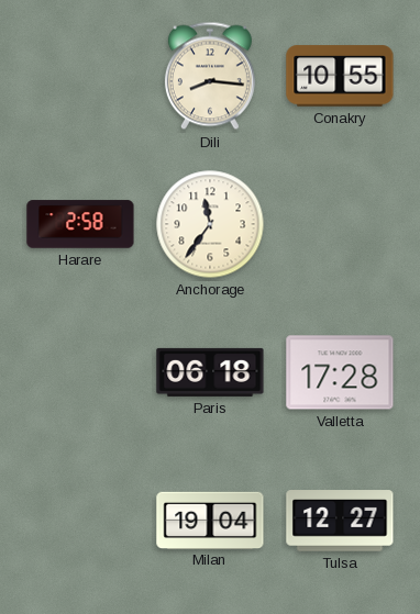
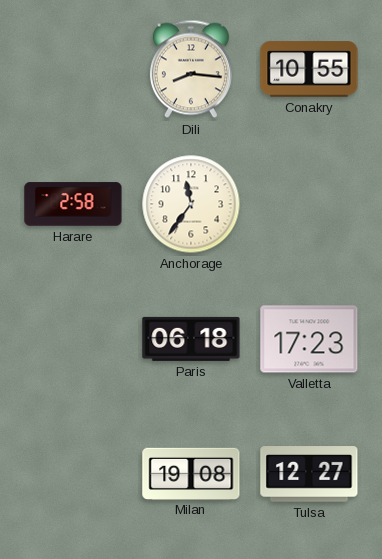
Valletta: 17:28 -> 17:23 (309, 339)
Milan: 19:04 -> 19:08 (191, 473)
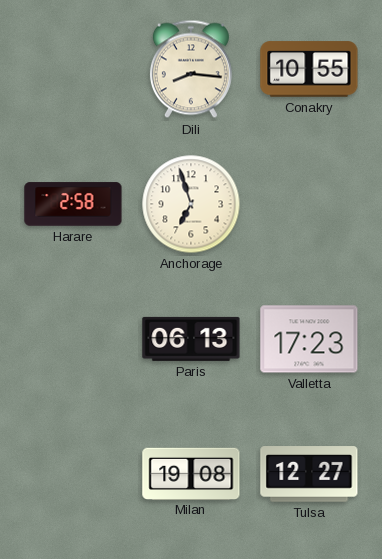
Anchorage: 11:36 -> 6:57 (191, 204)
Paris: 06:18 -> 06:13 (191, 339)
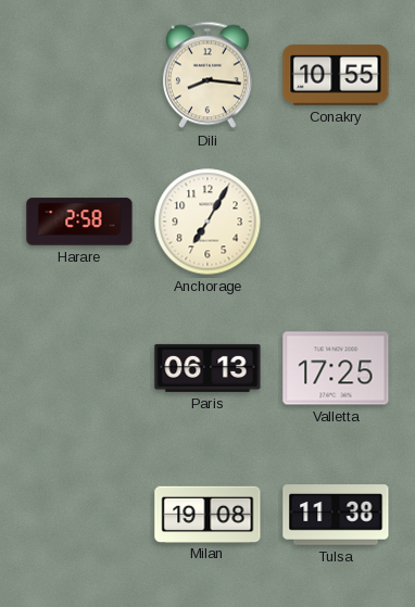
Anchorage: 6:57 -> 7:05 (207, 222)
Valletta: 17:23 -> 17:25 (336, 368)
Tulsa: 12:27 -> 11:38 (336, 515)
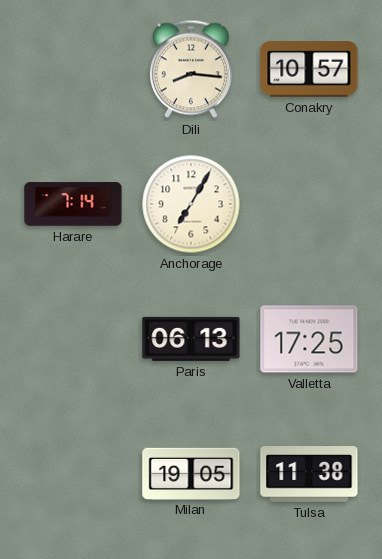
Conakry: 10:55 -> 10:57 (309, 69)
Harare: 2:58 -> 7:14 (73, 204)
Milan: 19:08 -> 19:05 (191, 473)
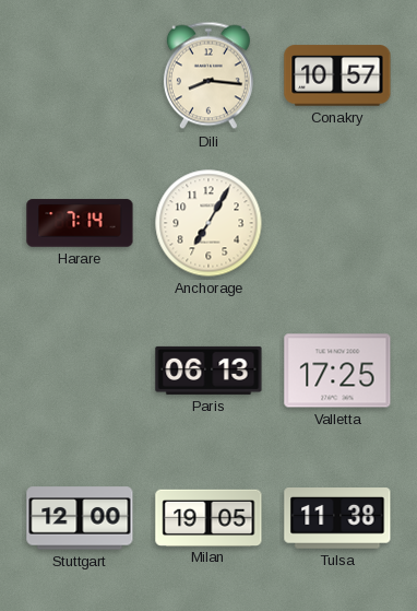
Stuttgart: none -> 12:00 (80, 518)
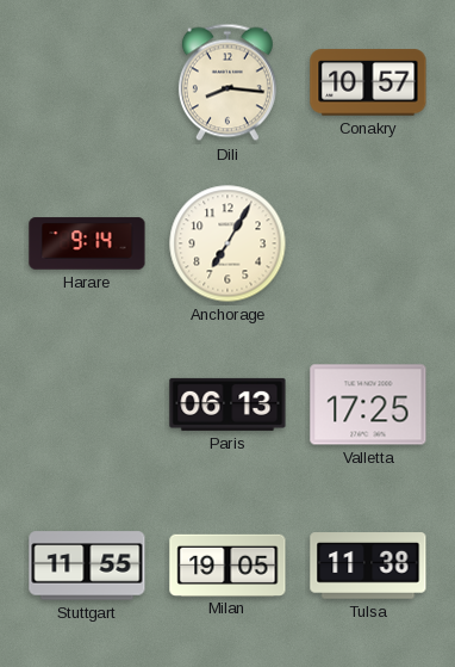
Harare: 7:14 -> 9:14 (87, 243)
Stuttgart: 12:00 -> 11:55 (87, 566)
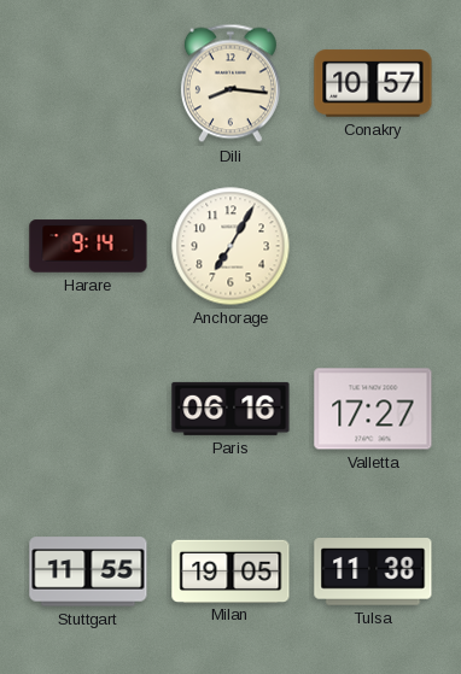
Paris: 06:13 -> 06:16 (230, 409)
Valletta: 17:25 -> 17:27 (373, 409)
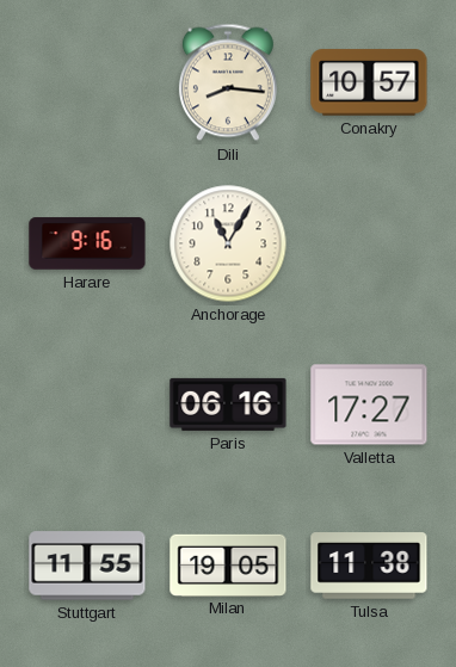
Harare: 9:14 -> 9:16 (87, 243)
Anchorage: 7:05 -> 11:05 (228, 243)
